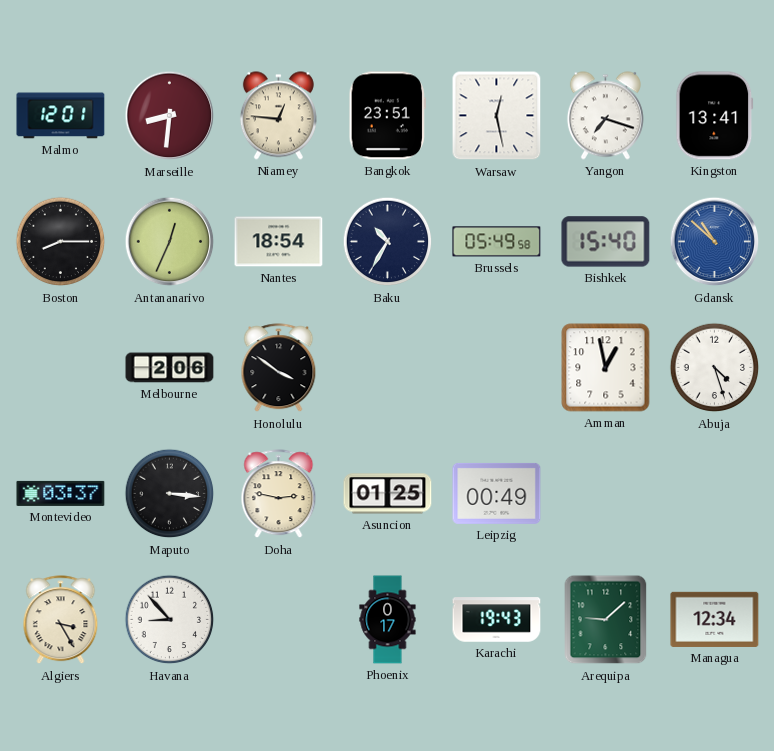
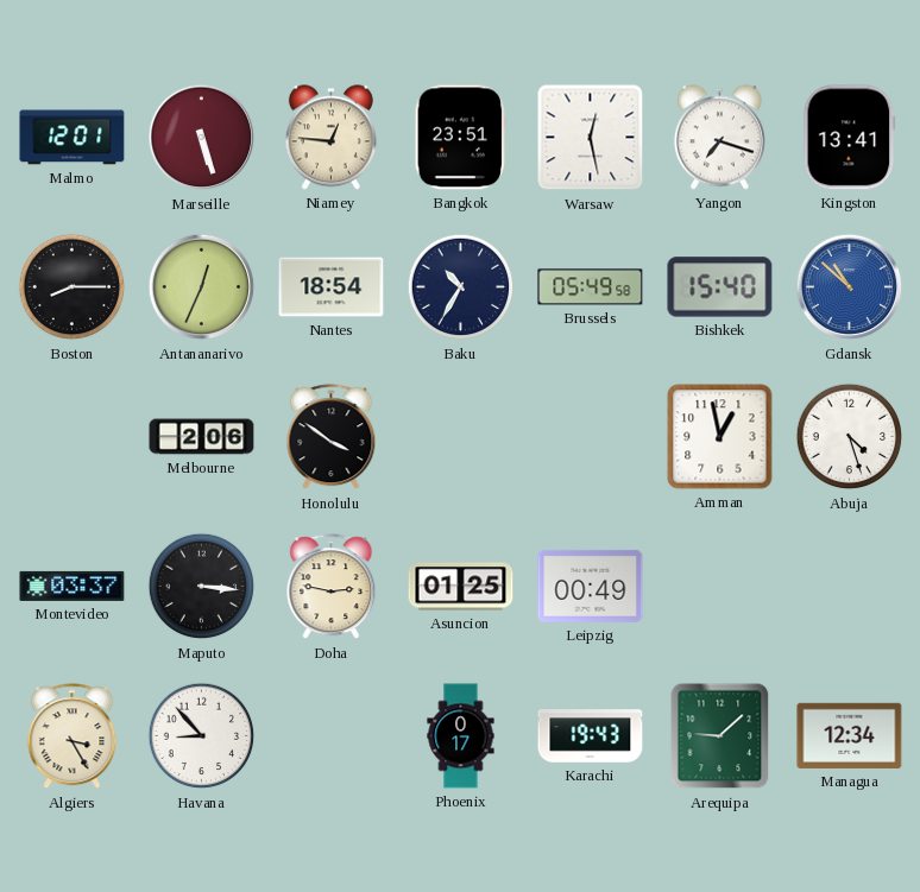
Marseille: 8:31 -> 5:27 (202, 138)
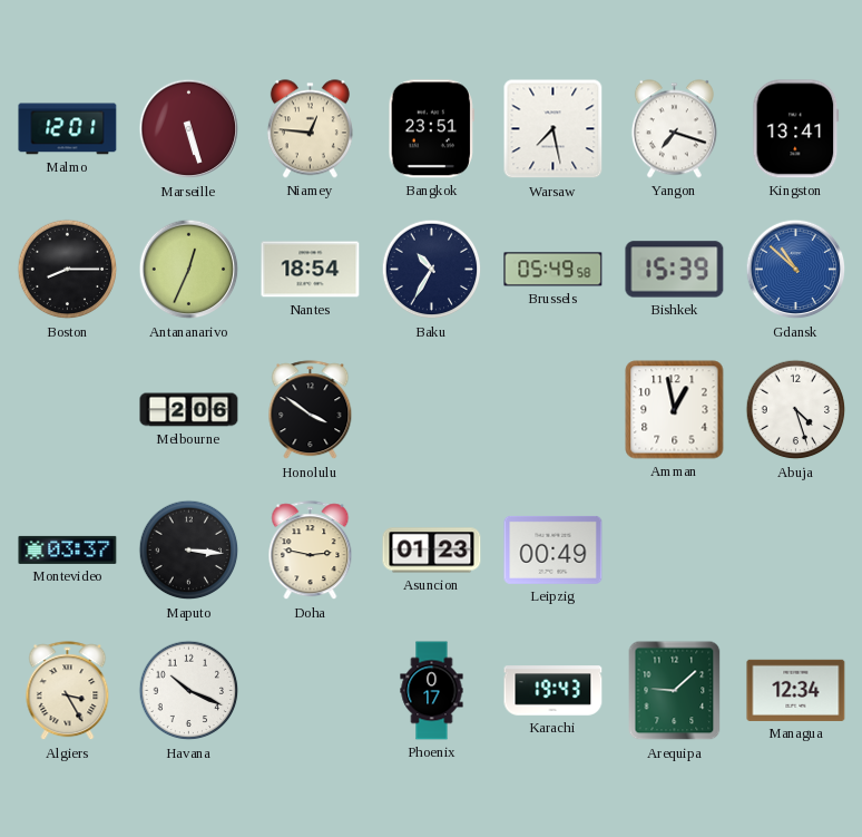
Warsaw: 12:28 -> 7:28 (554, 129)
Bishkek: 15:40 -> 15:39 (675, 270)
Asuncion: 01:25 -> 01:23 (432, 551)
Havana: 8:53 -> 10:19 (189, 691)
